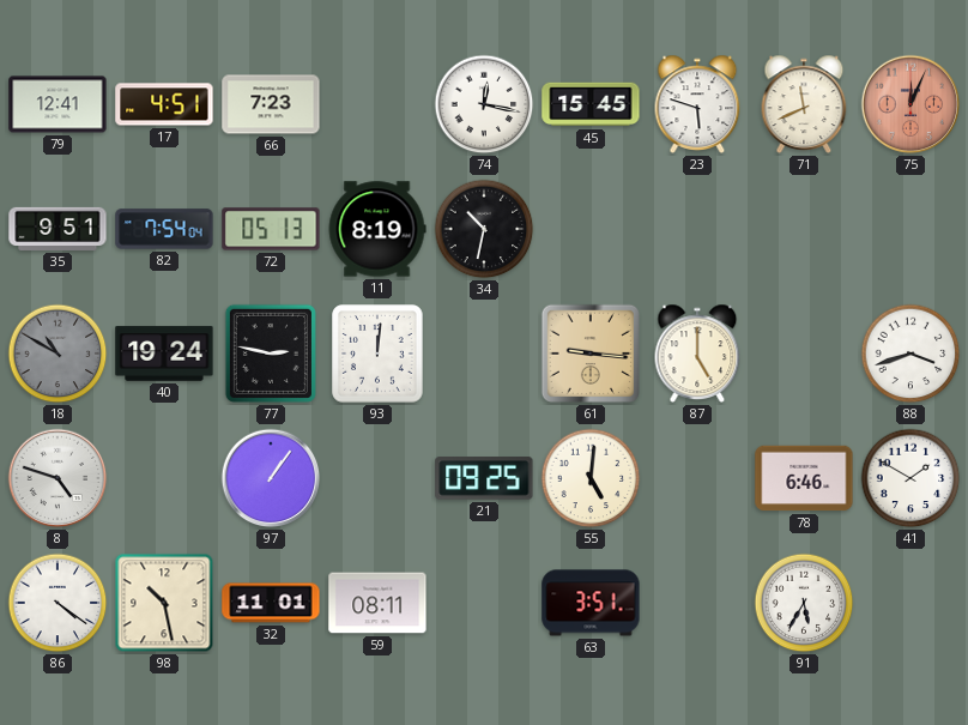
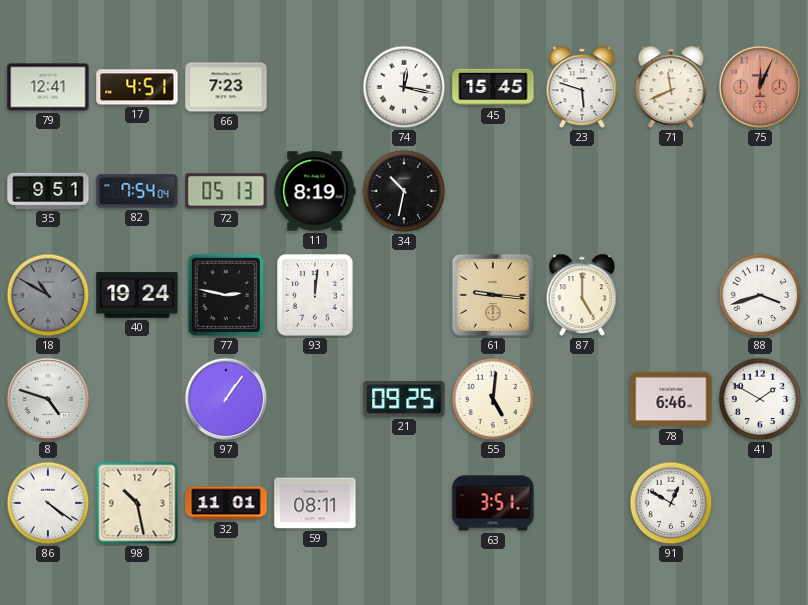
91: 5:35 -> 12:50 (671, 503)
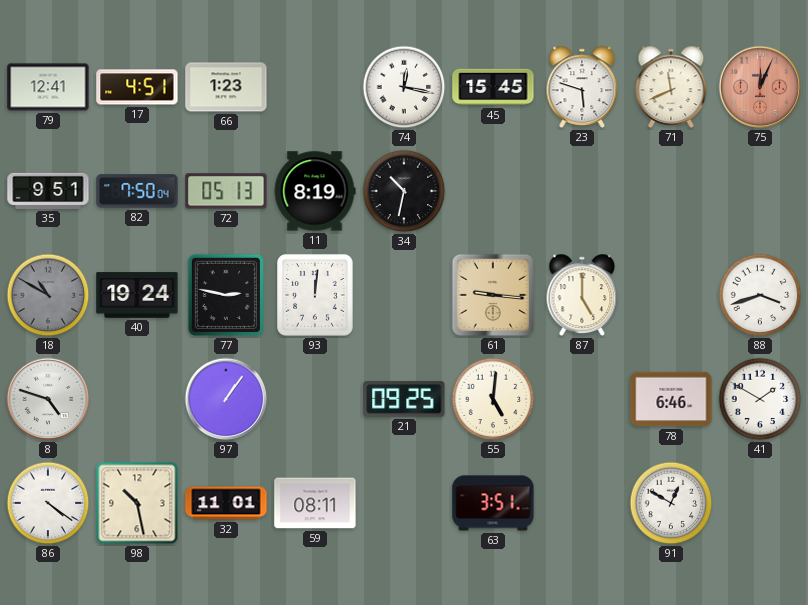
66: 7:23 -> 1:23 (226, 87)
82: 7:54 -> 7:50 (137, 191)
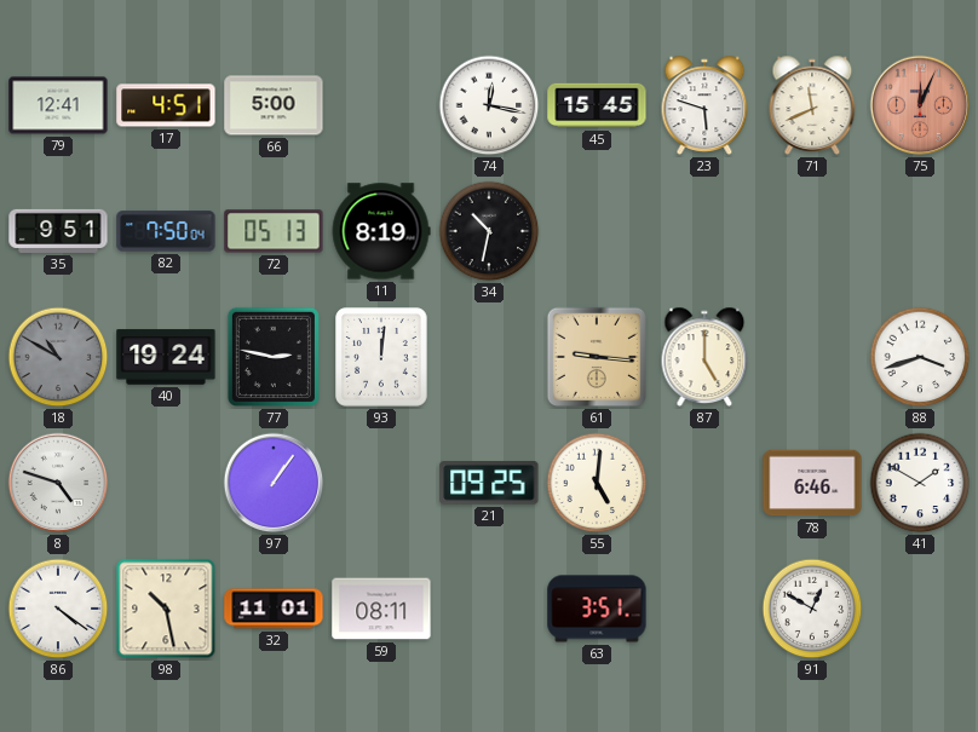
66: 1:23 -> 5:00 (274, 105)
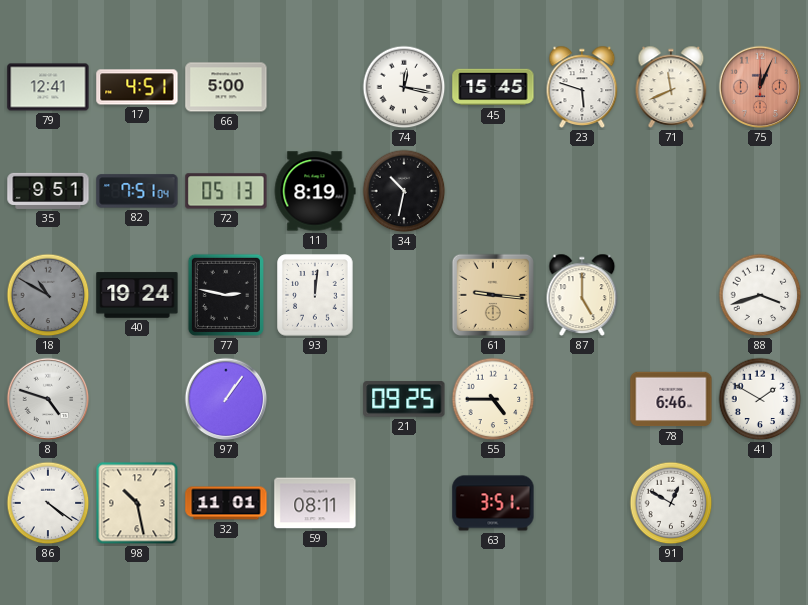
82: 7:50 -> 7:51 (137, 191)
55: 5:01 -> 4:45 (493, 399)
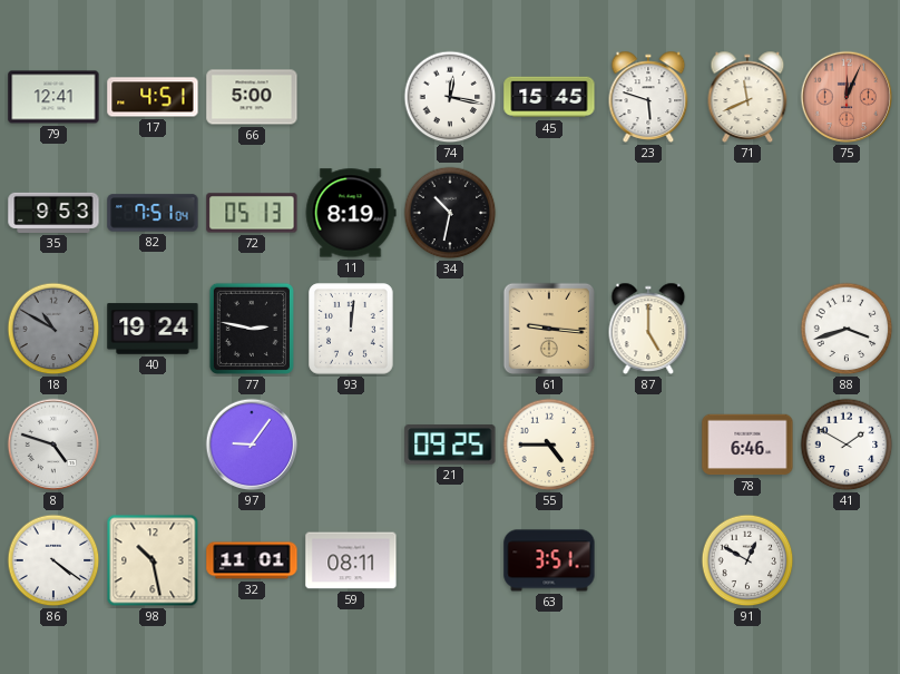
35: 9:51 -> 9:53 (53, 213)
97: 1:06 -> 9:06 (252, 445)
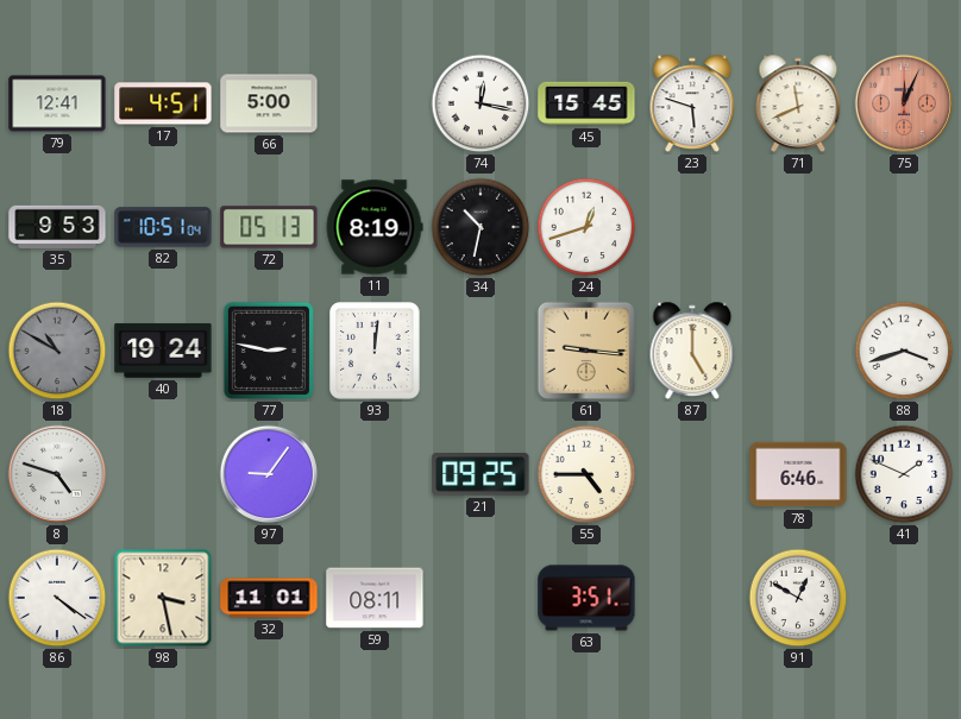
82: 7:51 -> 10:51 (163, 227)
24: none -> 12:42 (586, 227)
41: 1:50 -> 1:49 (904, 474)
98: 10:28 -> 3:28 (163, 598)
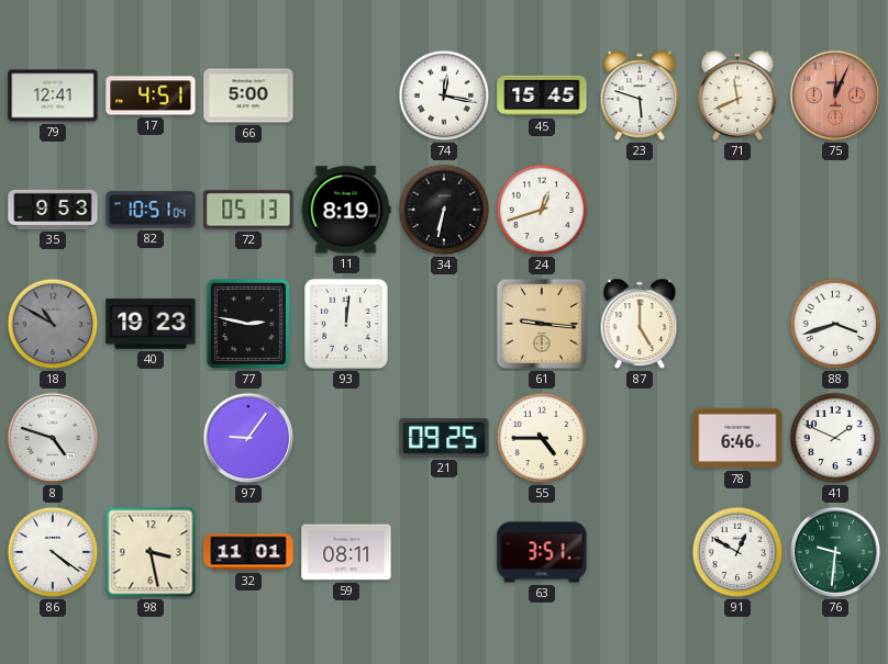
34: 10:32 -> 6:32 (444, 210)
40: 19:24 -> 19:23 (151, 324)
76: none -> 9:31 (835, 552)
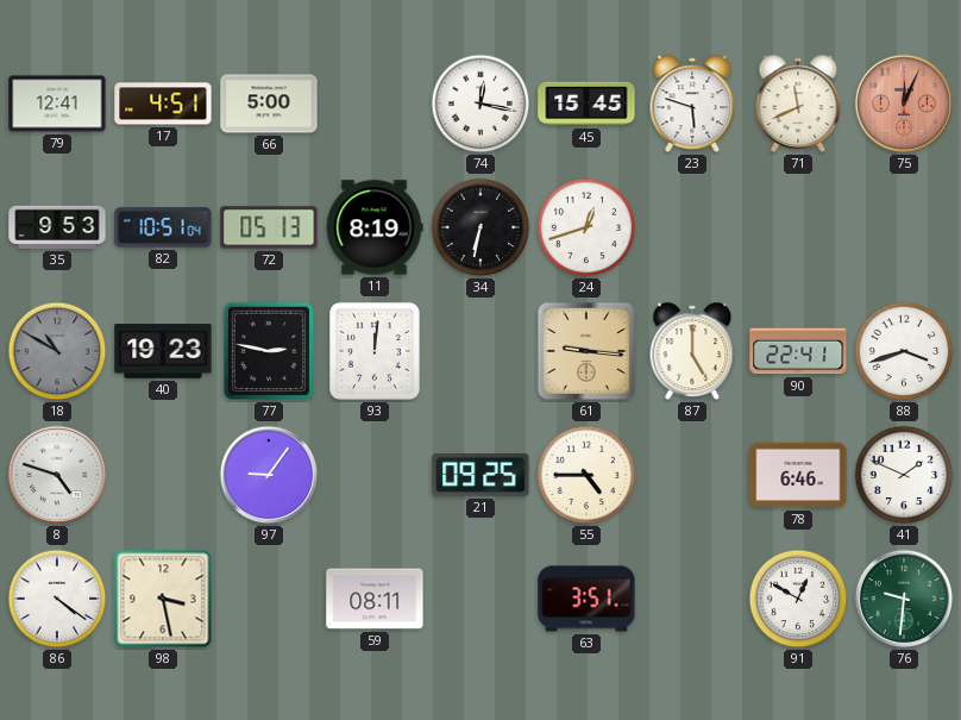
90: none -> 22:41 (798, 351)
32: 11:01 -> none (248, 552)
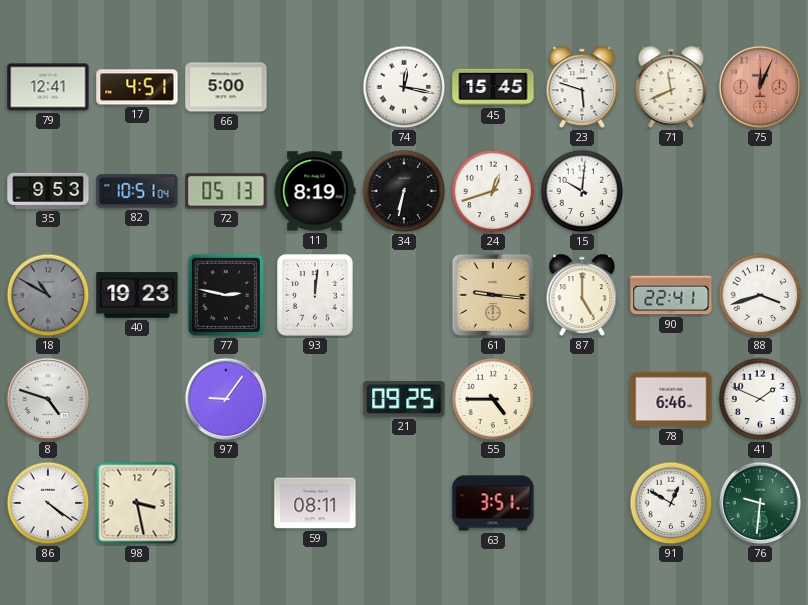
15: none -> 10:01 (582, 191)
